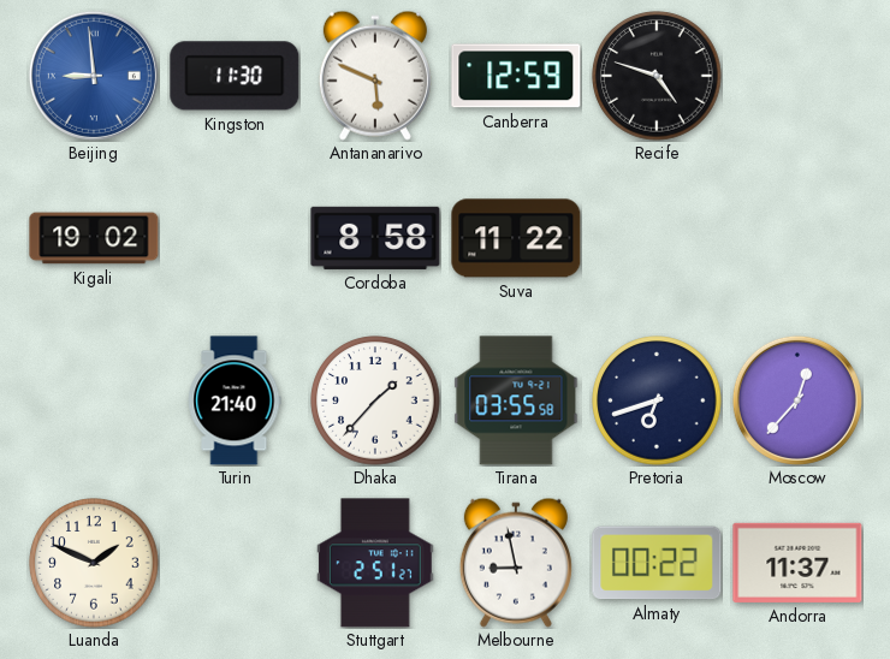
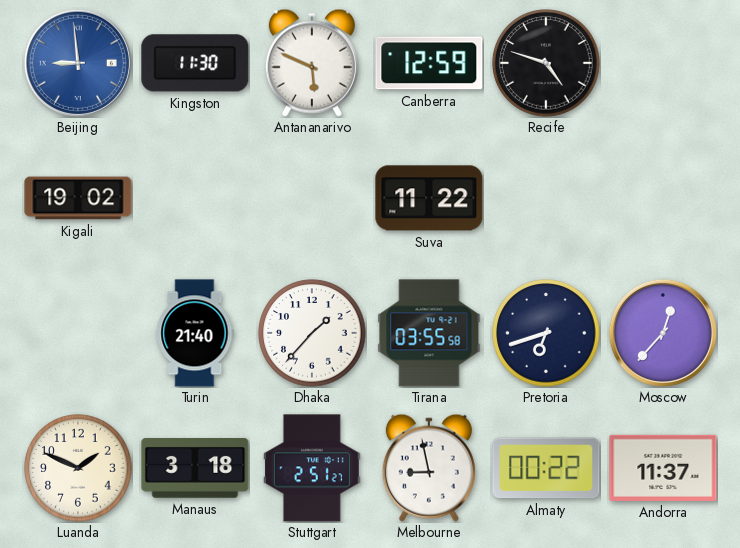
Cordoba: 8:58 -> none (375, 238)
Manaus: none -> 3:18 (195, 468)
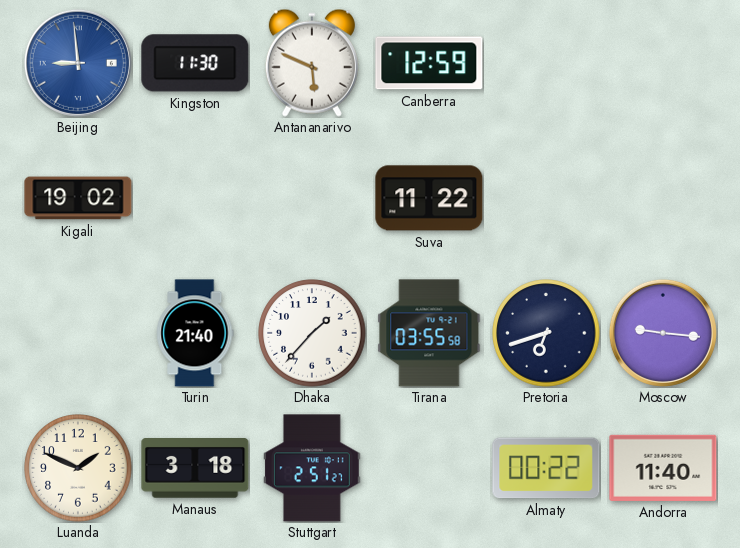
Recife: 4:48 -> none (546, 63)
Moscow: 12:37 -> 9:16 (663, 333)
Melbourne: 8:58 -> none (429, 468)
Andorra: 11:37 -> 11:40 (663, 468)
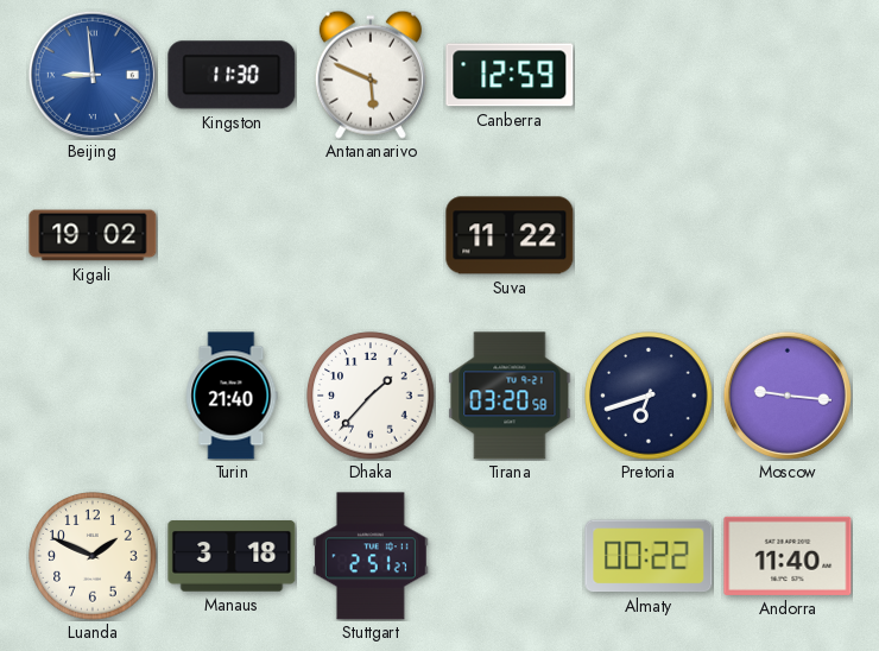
Tirana: 03:55 -> 03:20 (510, 396)
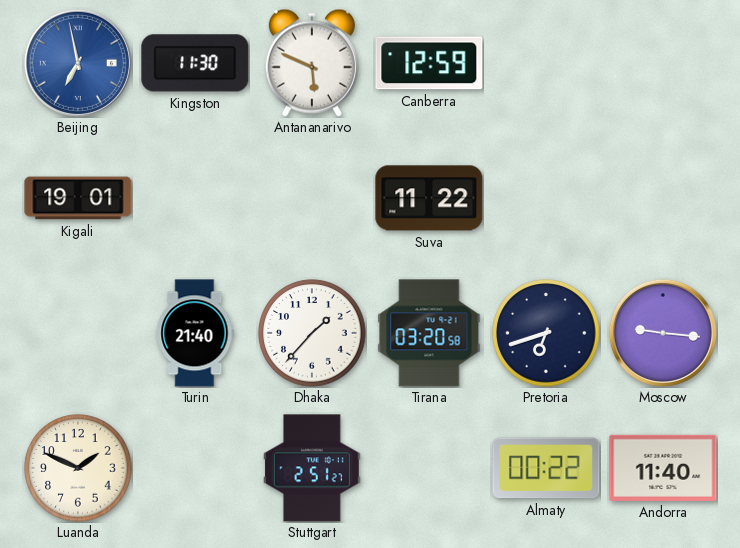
Beijing: 8:59 -> 6:58 (78, 63)
Kigali: 19:02 -> 19:01 (78, 198)
Manaus: 3:18 -> none (232, 556)
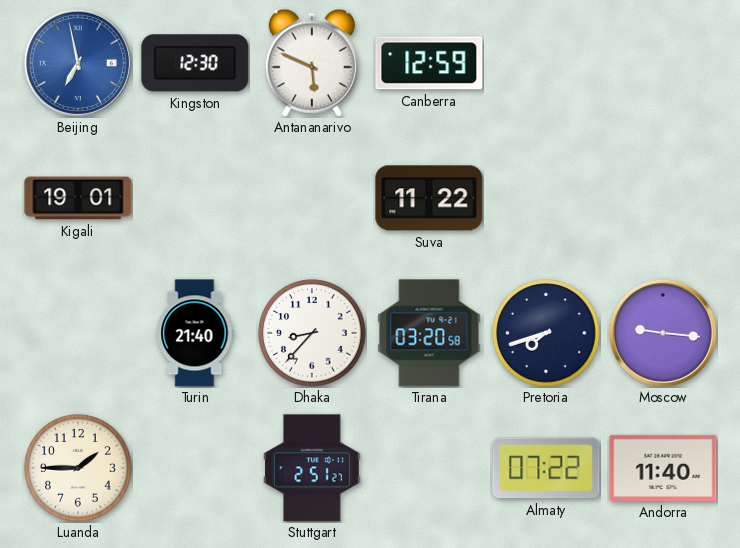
Kingston: 11:30 -> 12:30 (195, 63)
Dhaka: 1:37 -> 8:37 (312, 333)
Pretoria: 6:42 -> 7:42 (546, 333)
Luanda: 1:49 -> 1:45 (78, 468)
Almaty: 00:22 -> 07:22 (546, 468)
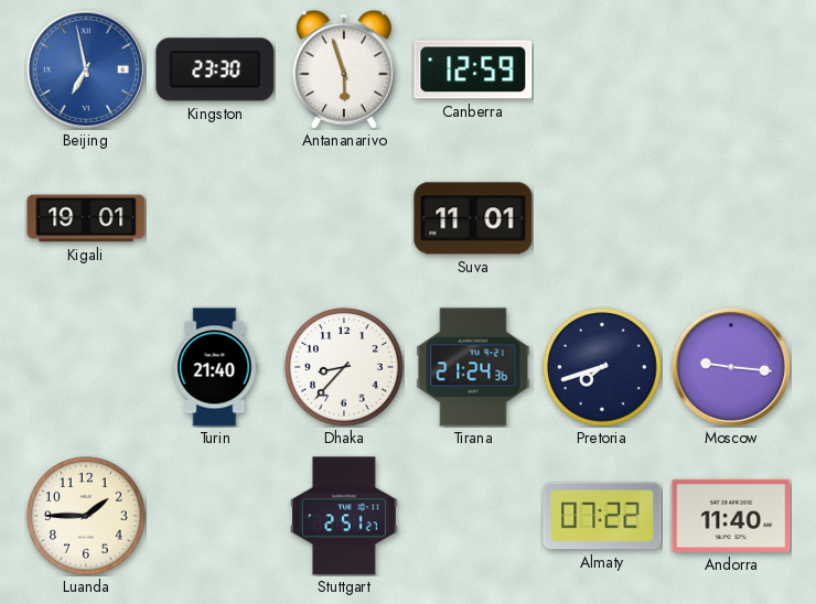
Kingston: 12:30 -> 23:30 (215, 69)
Antananarivo: 5:49 -> 5:57 (344, 69)
Suva: 11:22 -> 11:01 (473, 218)
Tirana: 03:20 -> 21:24 (473, 367)
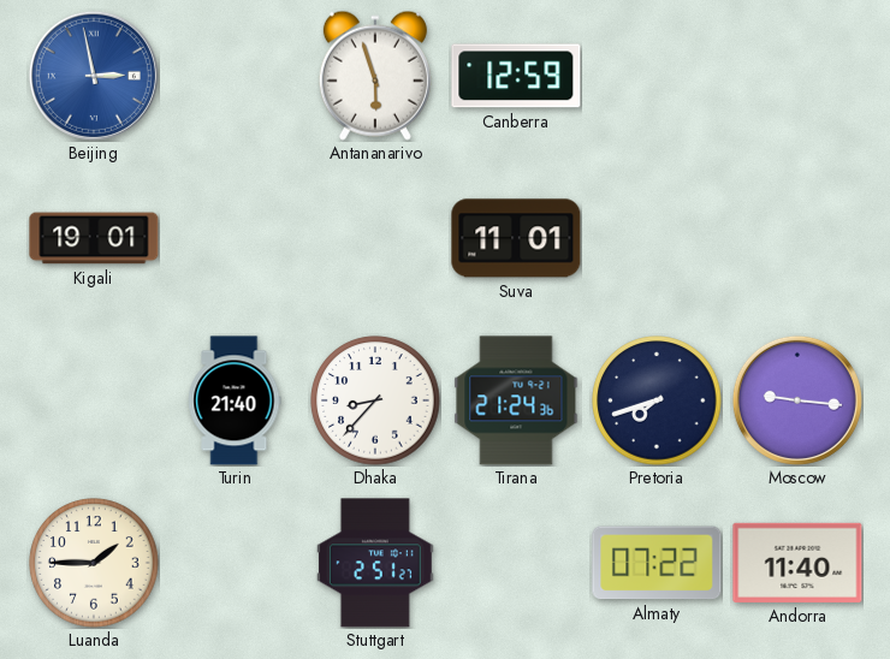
Beijing: 6:58 -> 2:58 (94, 76)
Kingston: 23:30 -> none (215, 69)
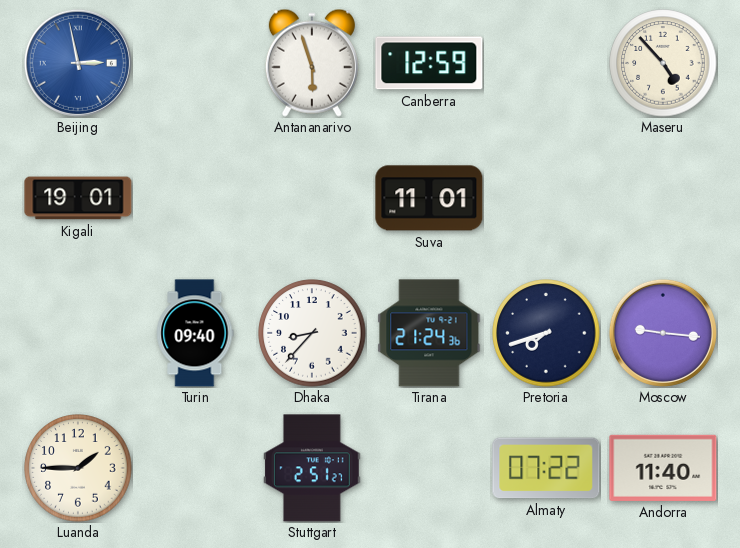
Maseru: none -> 4:53 (663, 63)
Turin: 21:40 -> 09:40 (195, 333)
